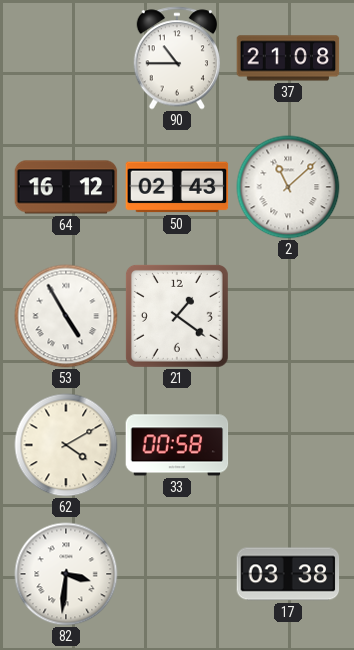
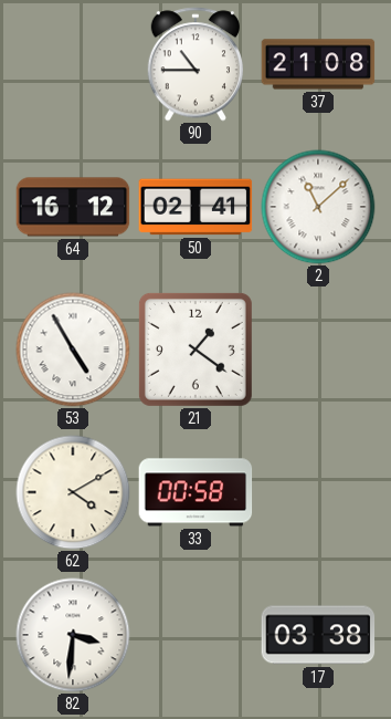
50: 02:43 -> 02:41 (196, 207)
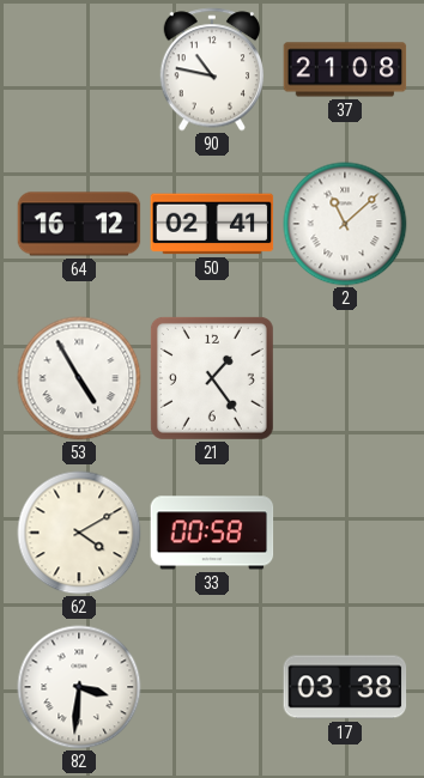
90: 10:45 -> 10:47 (211, 69)
21: 1:21 -> 1:24 (212, 378)
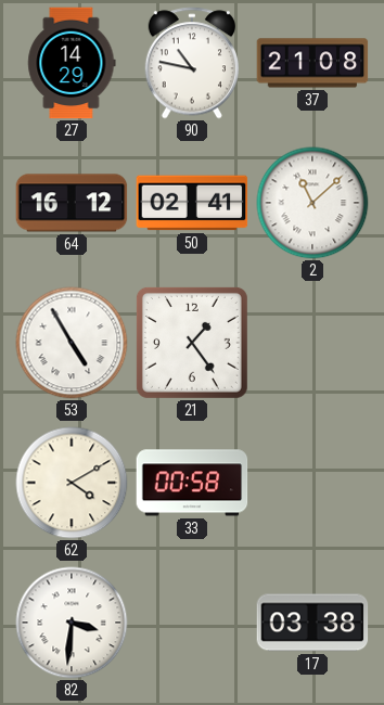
27: none -> 14:29 (72, 63)
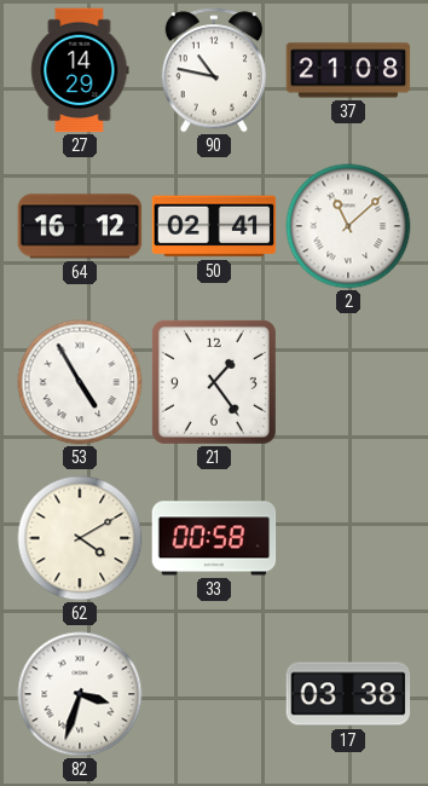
82: 3:31 -> 3:33 (80, 694)
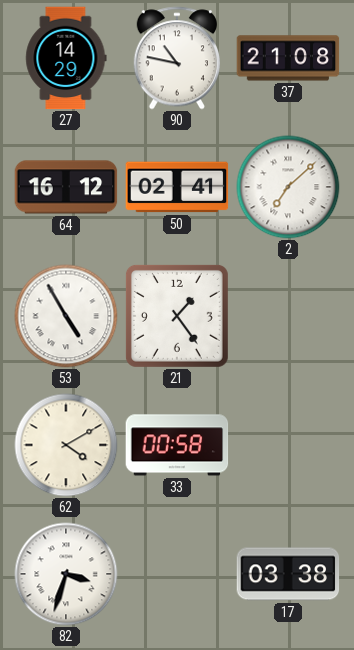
2: 11:08 -> 7:08 (288, 187)
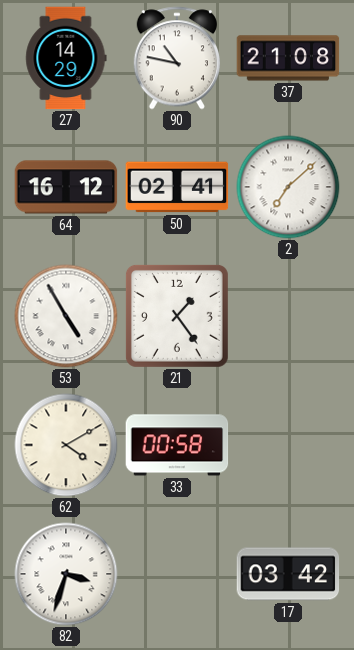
17: 03:38 -> 03:42 (288, 574)
